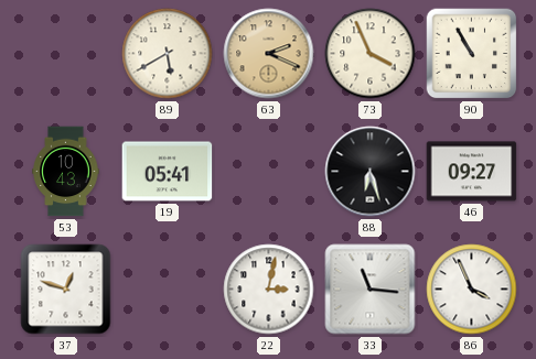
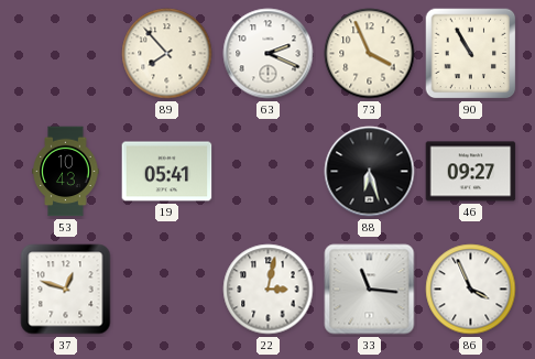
89: 5:40 -> 7:53 (167, 54)
63 dial: champagne -> white (269, 54)
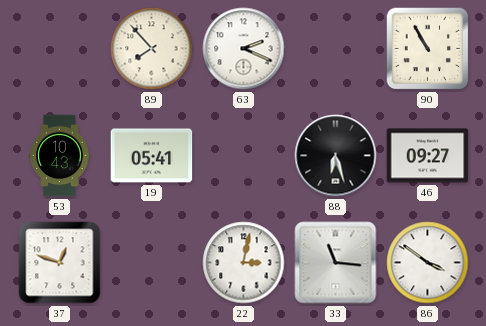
73: 3:56 -> none (370, 54)
86: 3:56 -> 3:51 (428, 263)
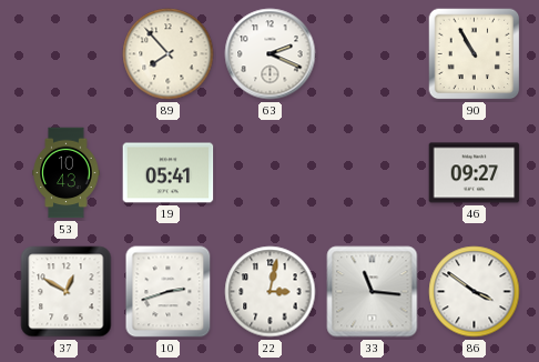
88: 6:27 -> none (336, 156)
37: 12:48 -> 12:50 (67, 292)
10: none -> 2:42 (169, 292)
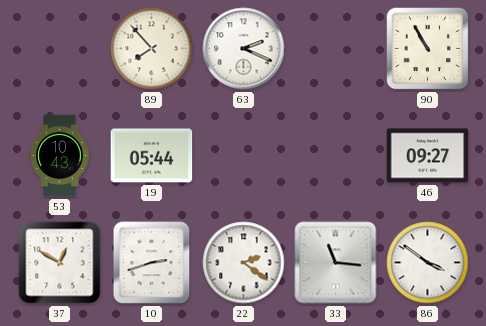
19: 05:41 -> 05:44 (152, 156)
22: 3:02 -> 2:21 (244, 263)
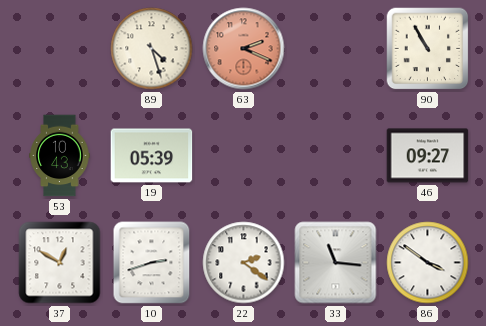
89: 7:53 -> 4:27 (152, 49)
63 dial: white -> salmon (244, 49)
19: 05:44 -> 05:39 (152, 156)
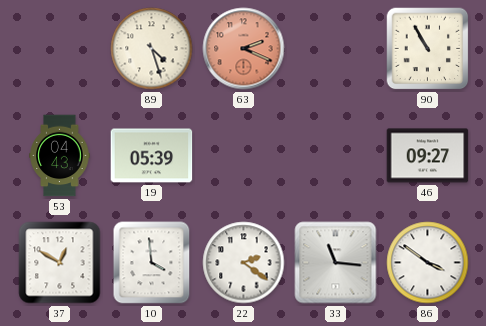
53: 10:43 -> 04:43 (60, 156)
10: 2:42 -> 3:59 (152, 263)
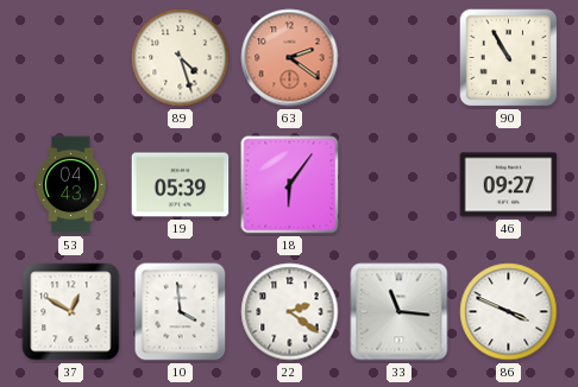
63: 2:19 -> 2:21 (290, 58)
18: none -> 6:06 (290, 185)
86: 3:51 -> 3:49 (509, 312)
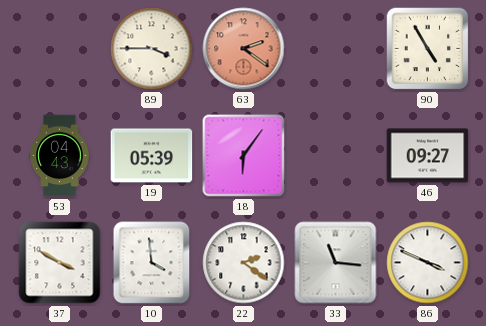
89: 4:27 -> 3:45 (152, 49)
90: 10:55 -> 4:55 (428, 49)
37: 12:50 -> 3:50 (60, 263)
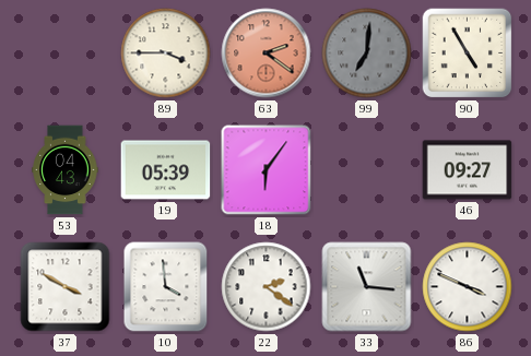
99: none -> 7:01 (367, 54)
